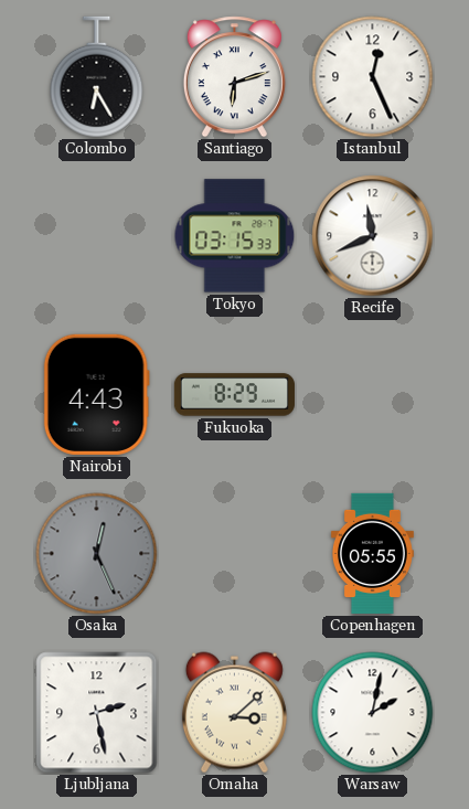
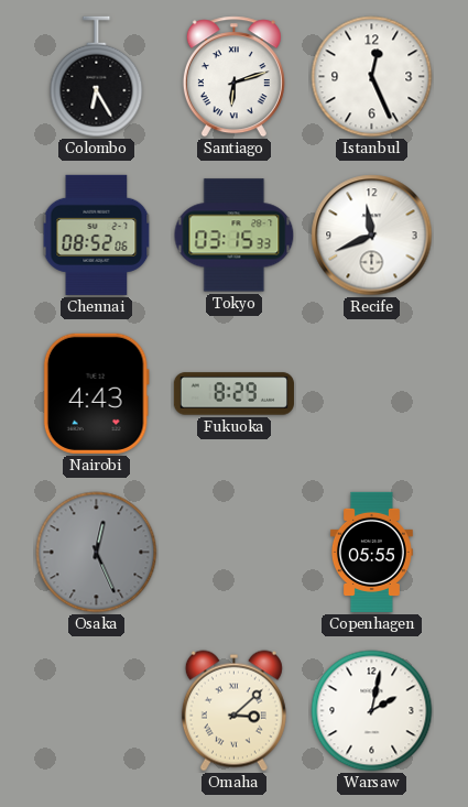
Chennai: none -> 08:52 (97, 235)
Ljubljana: 2:28 -> none (97, 713)
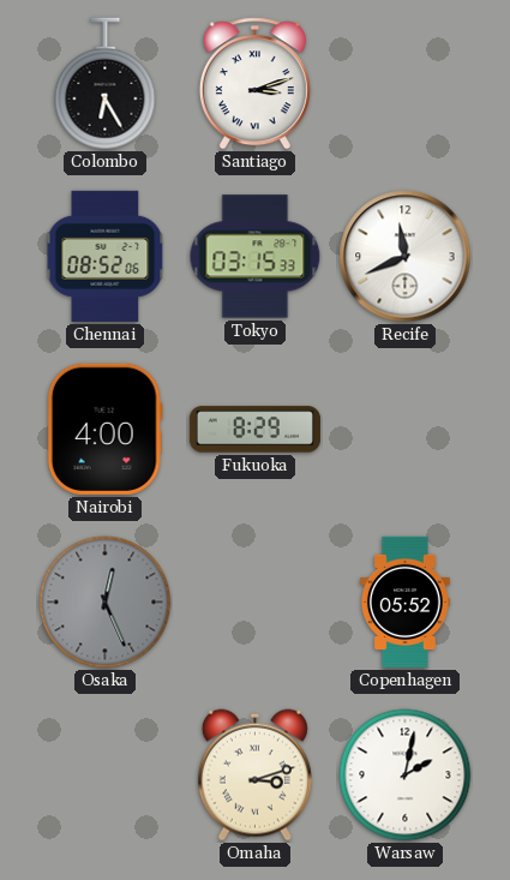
Santiago: 6:12 -> 3:12 (254, 84)
Istanbul: 12:26 -> none (372, 77)
Nairobi: 4:43 -> 4:00 (104, 429)
Copenhagen: 05:55 -> 05:52 (404, 601)
Omaha: 3:08 -> 3:12 (254, 776)
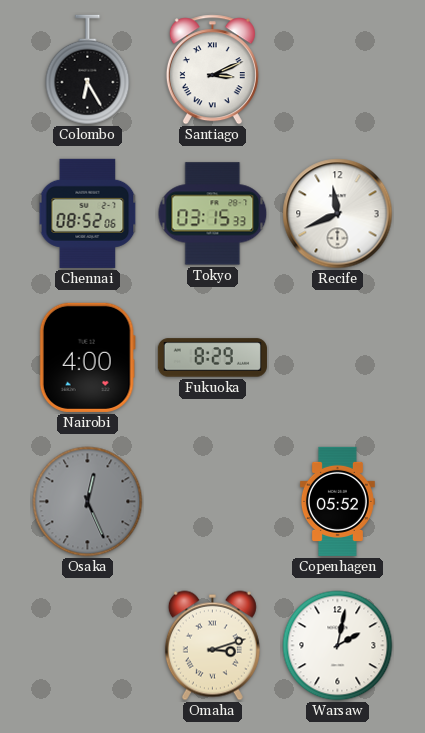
Santiago: 3:12 -> 3:11 (212, 70)
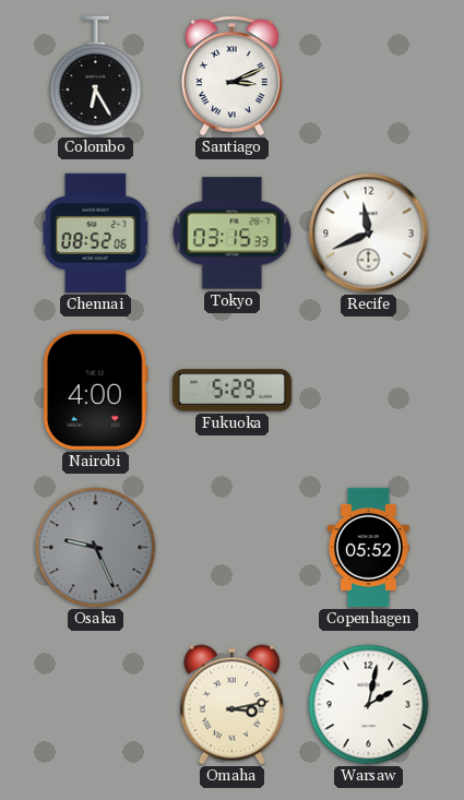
Fukuoka: 8:29 -> 5:29 (231, 391)
Osaka: 12:26 -> 9:26 (96, 548)
Omaha: 3:12 -> 3:13 (231, 705)
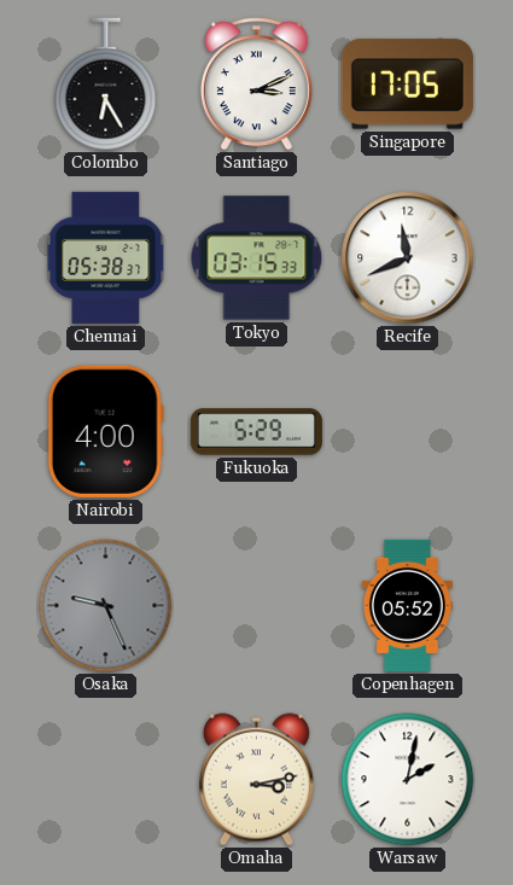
Singapore: none -> 17:05 (407, 85)
Chennai: 08:52 -> 05:38 (106, 257)
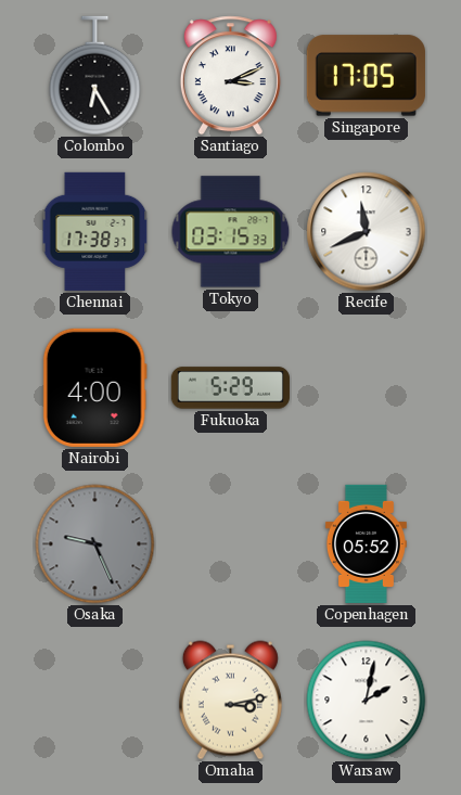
Chennai: 05:38 -> 17:38 (95, 231)
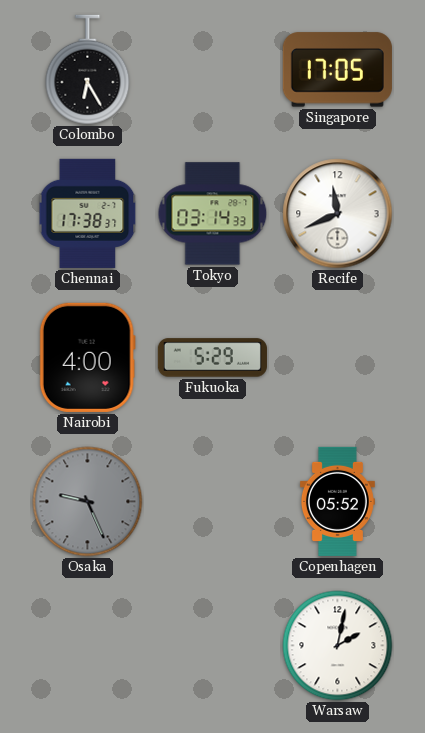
Santiago: 3:11 -> none (230, 76)
Tokyo: 03:15 -> 03:14 (213, 214)
Omaha: 3:13 -> none (230, 701)
